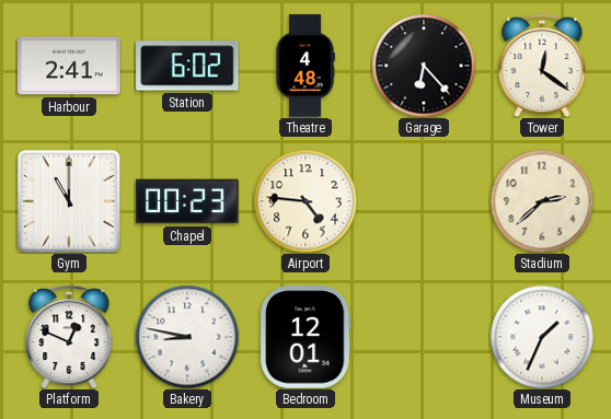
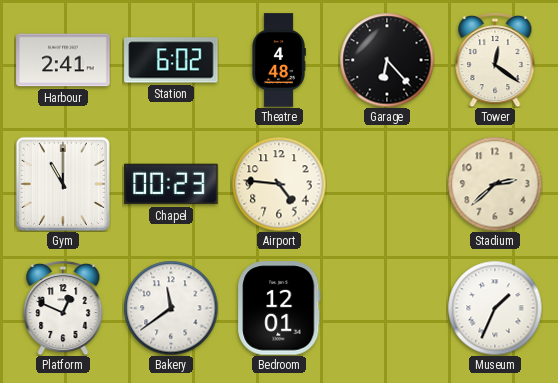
Bakery: 8:47 -> 11:39 (171, 308)
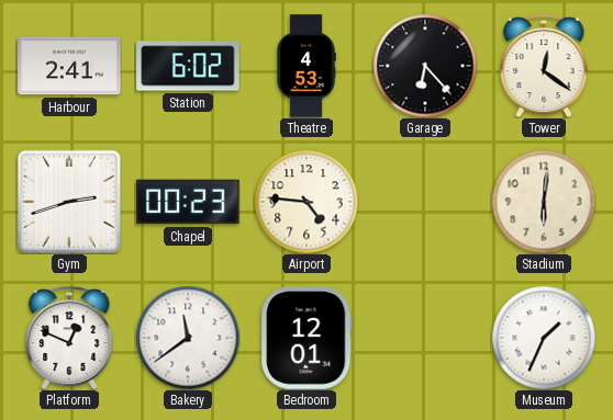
Theatre: 4:48 -> 4:53 (306, 66)
Gym: 11:00 -> 2:42 (69, 202)
Stadium: 2:38 -> 6:01 (544, 202)
